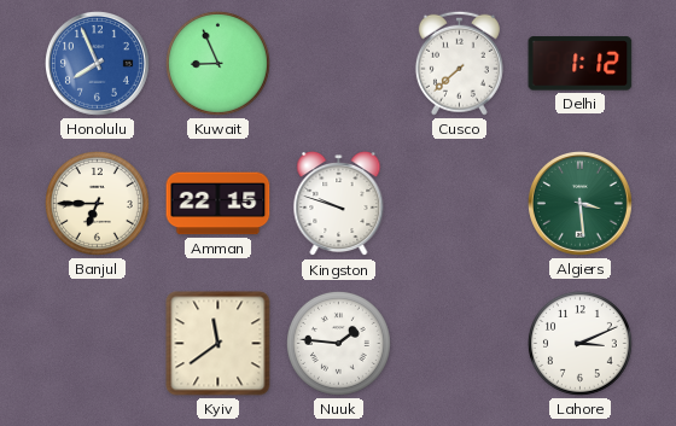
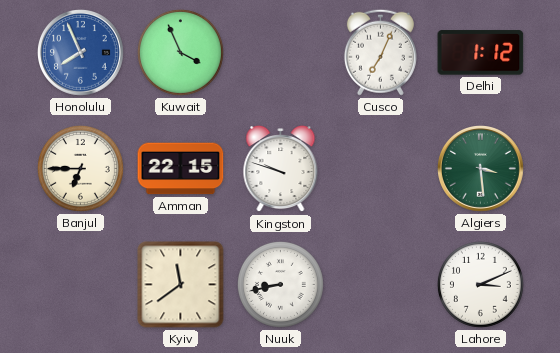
Kuwait: 8:56 -> 3:56 (180, 52)
Cusco: 7:38 -> 7:04 (380, 52)
Nuuk: 1:46 -> 8:43 (280, 284)
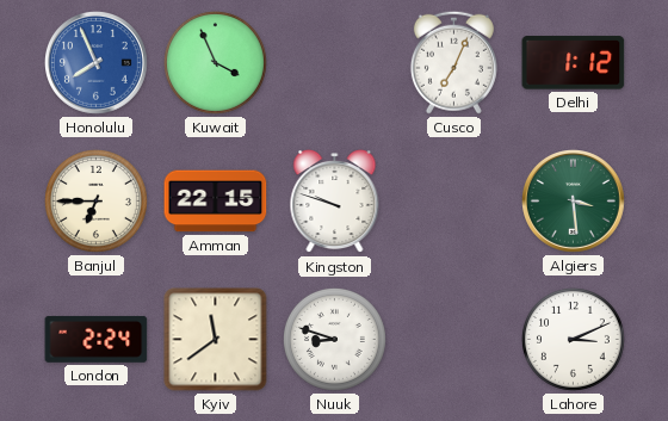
London: none -> 2:24 (97, 339)
Nuuk: 8:43 -> 8:48 (334, 339)
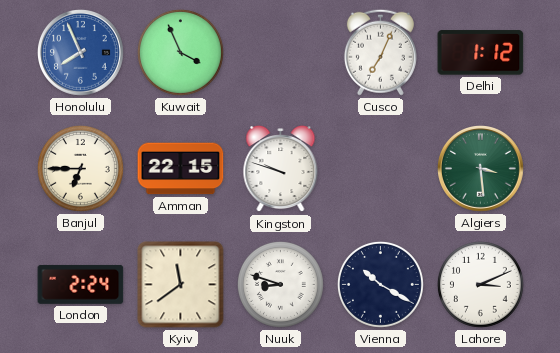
Vienna: none -> 10:20 (380, 284)
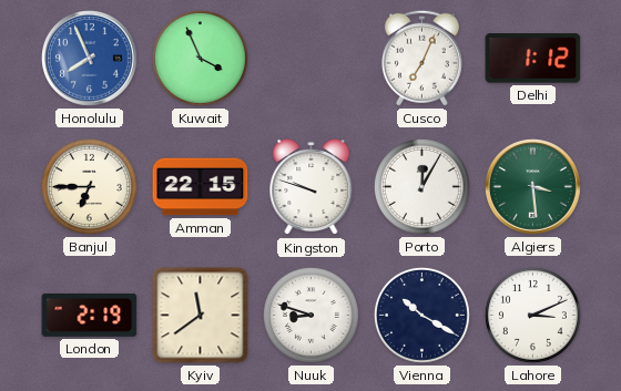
Porto: none -> 12:05 (421, 186)
London: 2:24 -> 2:19 (90, 315)
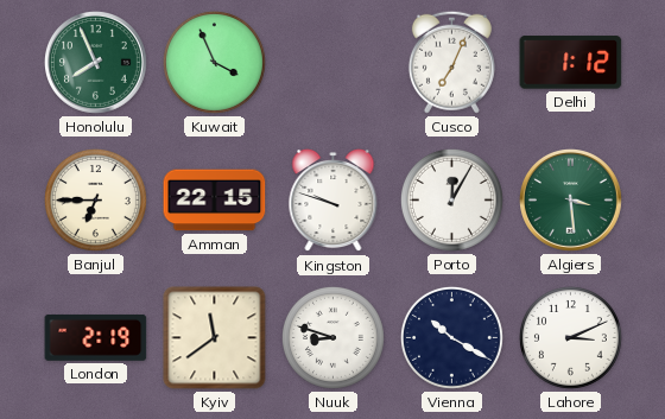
Honolulu dial: blue -> green (96, 63)
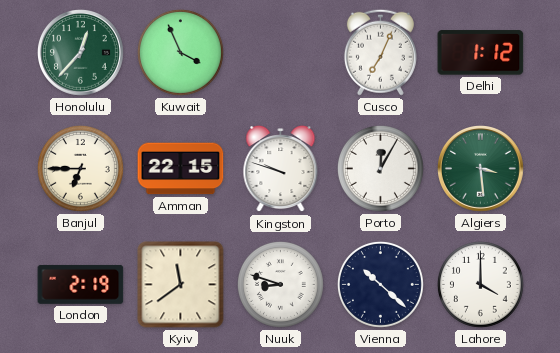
Honolulu: 7:56 -> 12:37 (81, 53)
Vienna: 10:20 -> 10:22 (380, 284)
Lahore: 3:11 -> 4:00 (480, 284)
